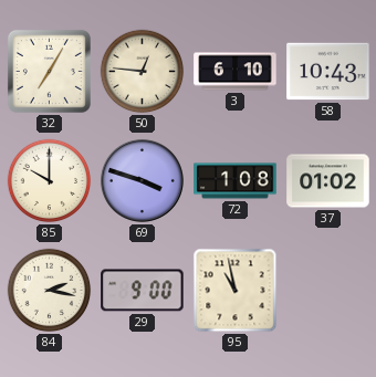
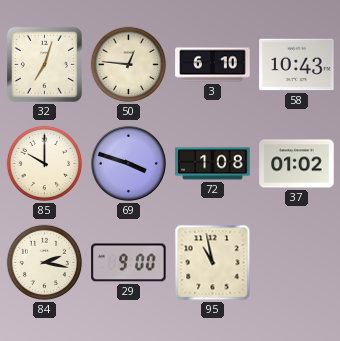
32: 7:05 -> 7:03 (44, 64)
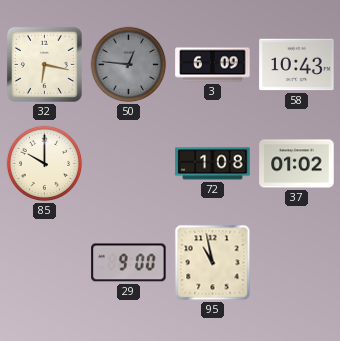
32: 7:03 -> 6:17 (44, 64)
50 dial: cream -> grey (129, 65)
3: 6:10 -> 6:09 (213, 65)
69: 3:48 -> none (128, 163)
84: 2:17 -> none (45, 263)
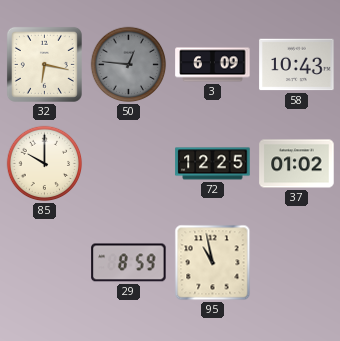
72: 1:08 -> 12:25 (213, 164)
29: 9:00 -> 8:59 (129, 263)
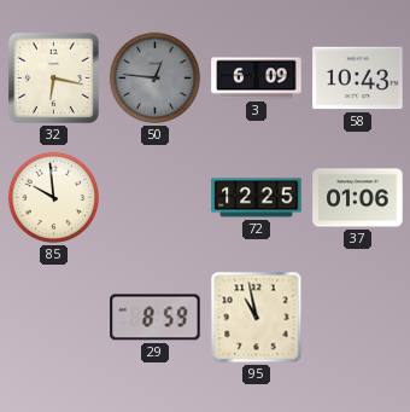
85: 10:00 -> 9:59 (54, 198)
37: 01:02 -> 01:06 (358, 198)
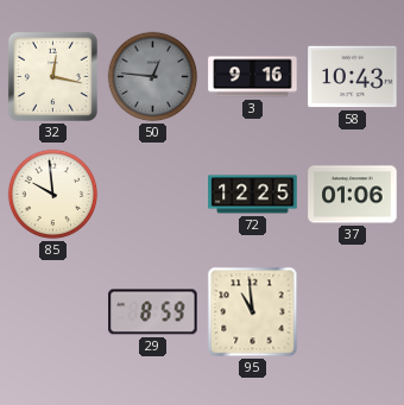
32: 6:17 -> 12:17 (52, 76)
3: 6:09 -> 9:16 (253, 77)
95: 10:58 -> 10:59 (253, 312)
